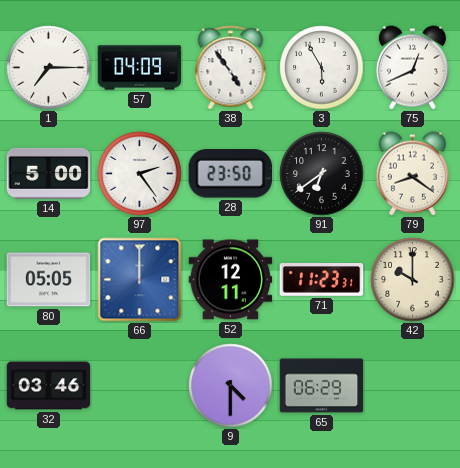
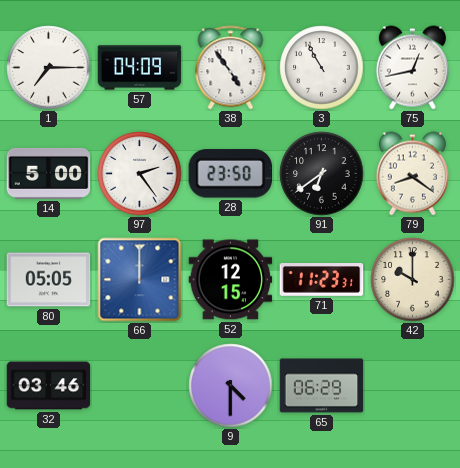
3: 5:55 -> 10:55 (322, 68)
75: 12:41 -> 12:43 (412, 68)
52: 12:11 -> 12:15 (231, 280)
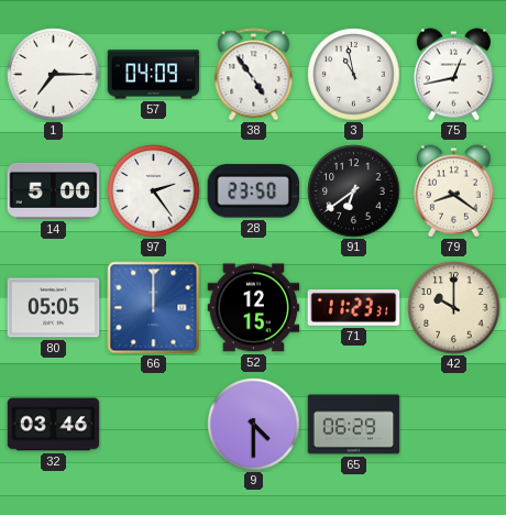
3: 10:55 -> 10:58 (354, 75)
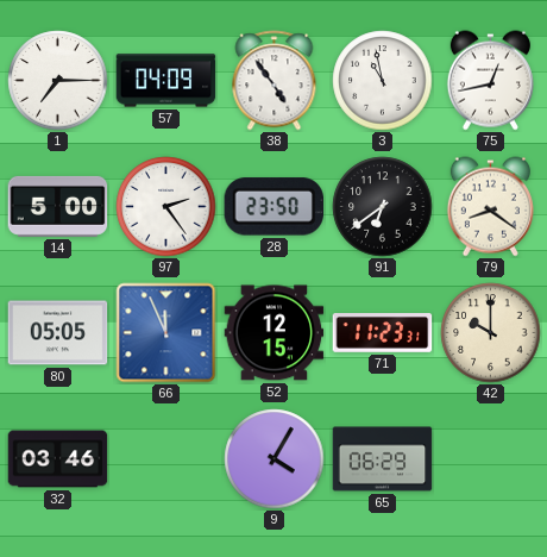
66: 12:00 -> 11:56 (166, 333)
9: 4:30 -> 4:05 (275, 459)
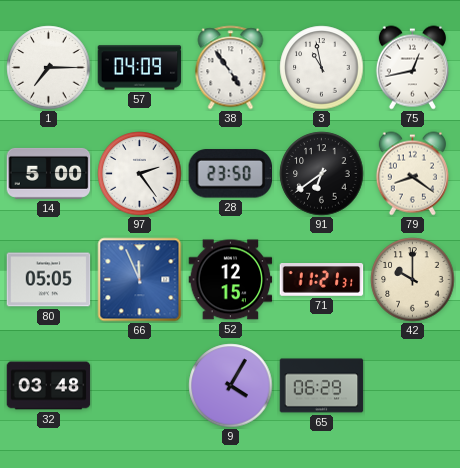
71: 11:23 -> 11:21 (322, 280)
32: 03:46 -> 03:48 (49, 386)
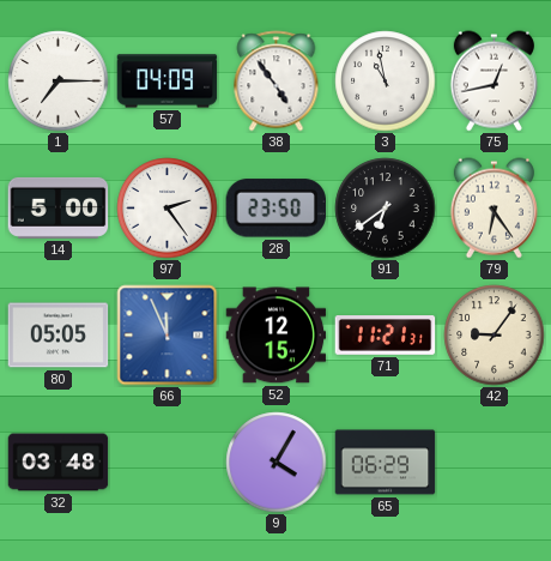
79: 8:21 -> 6:24 (494, 209)
42: 10:00 -> 9:06 (495, 336)
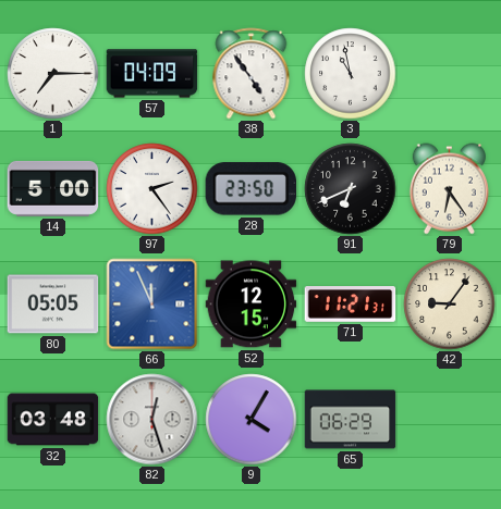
75: 12:43 -> none (494, 82)
91: 6:39 -> 6:41 (351, 189)
82: none -> 12:27 (152, 420)
